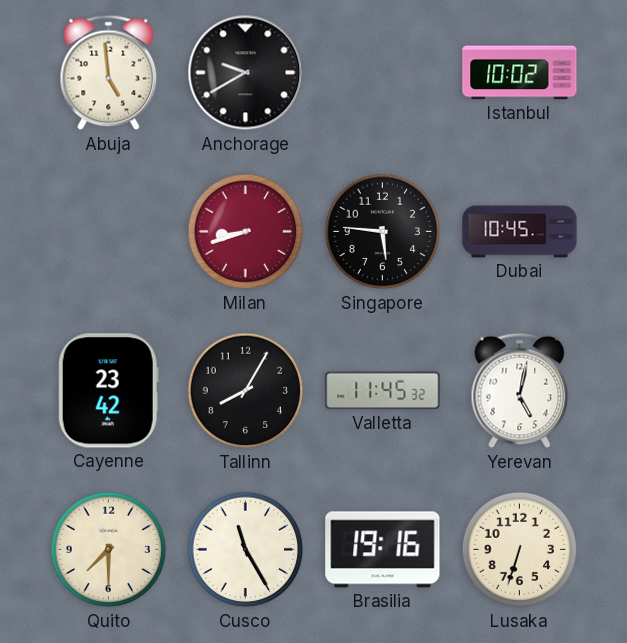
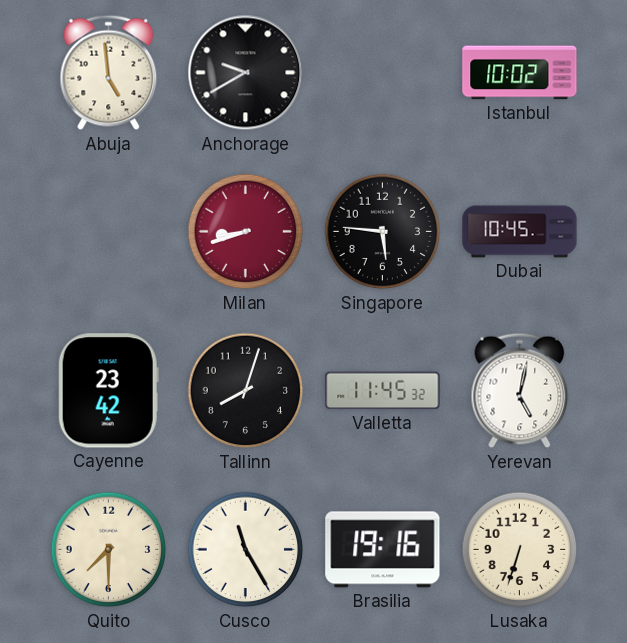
Tallinn: 8:05 -> 8:03 (246, 391)
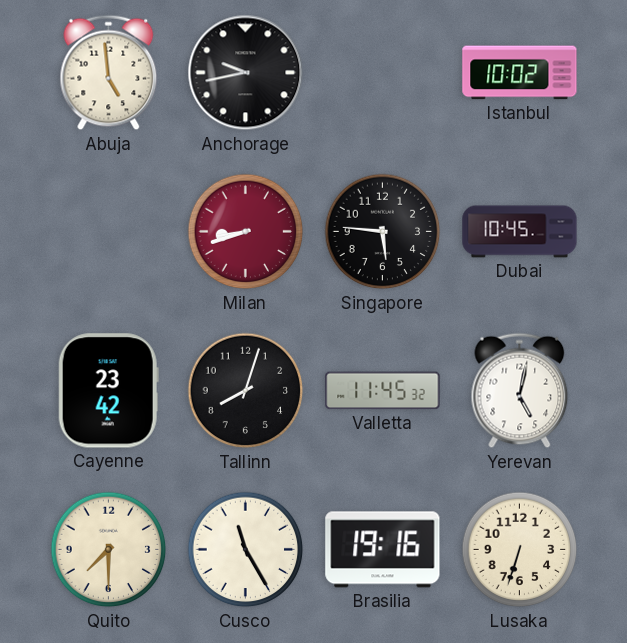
Anchorage: 9:40 -> 9:43 (246, 73)
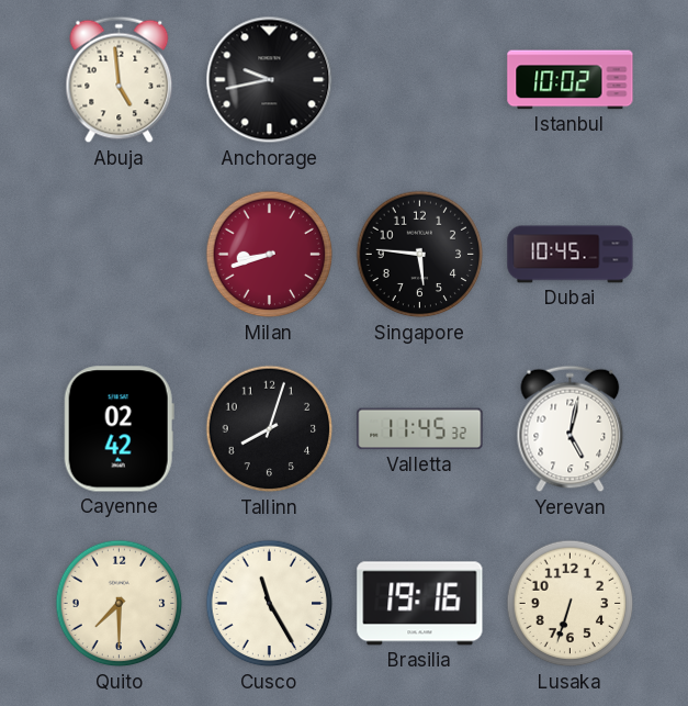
Cayenne: 23:42 -> 02:42 (119, 429)
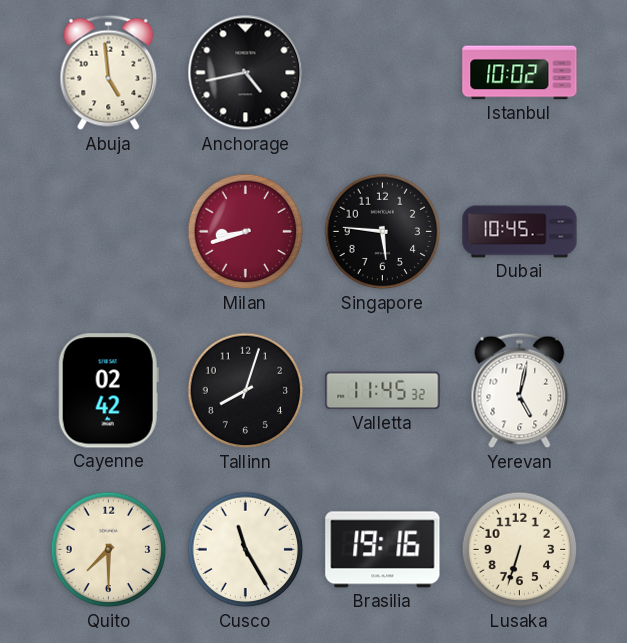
Anchorage: 9:43 -> 4:43 (246, 73)
